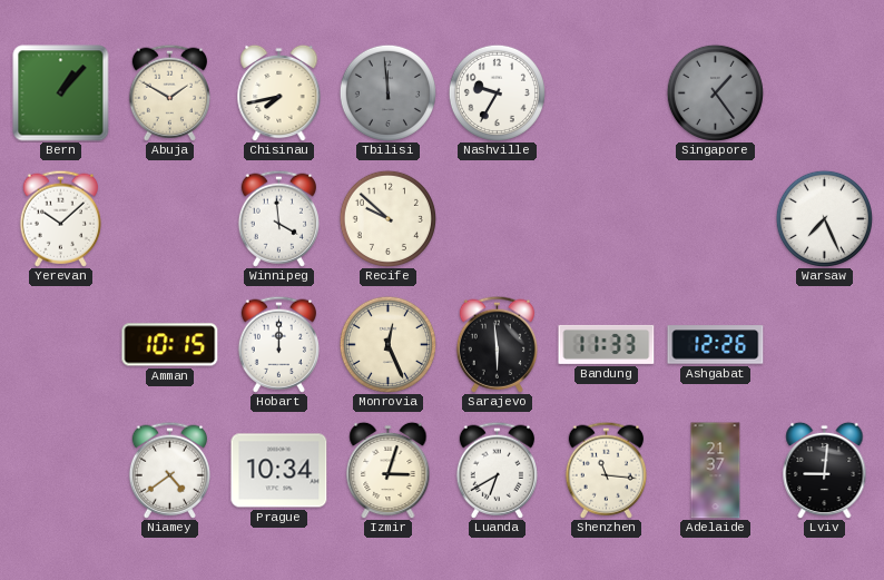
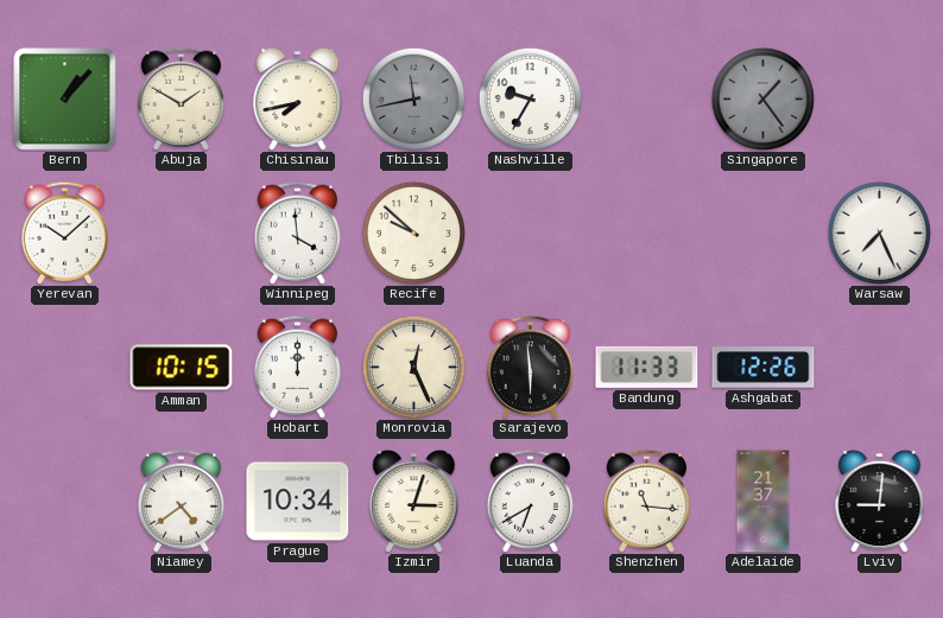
Tbilisi: 11:59 -> 11:43 (413, 98)
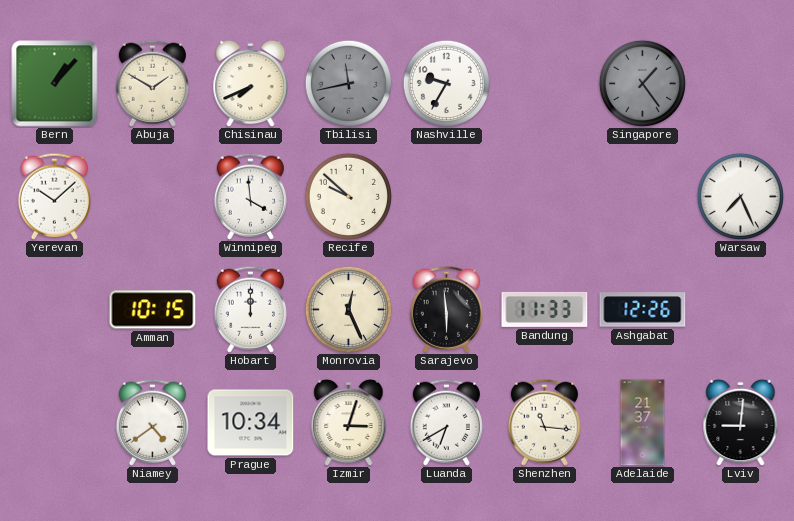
Chisinau: 7:43 -> 7:41 (251, 83)
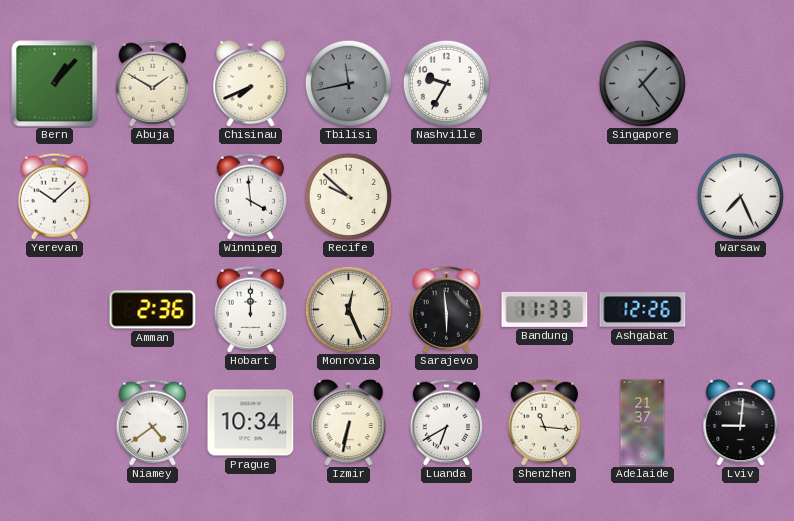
Amman: 10:15 -> 2:36 (153, 310)
Izmir: 3:03 -> 6:32 (349, 422)
